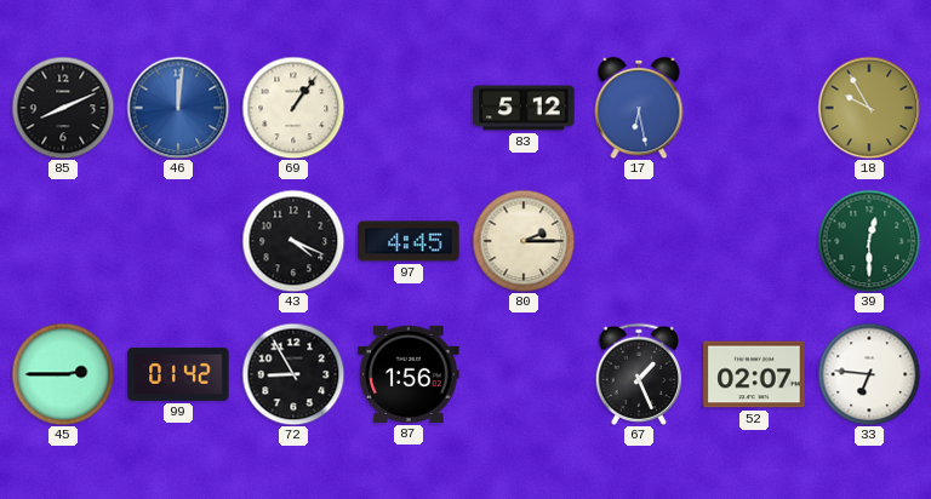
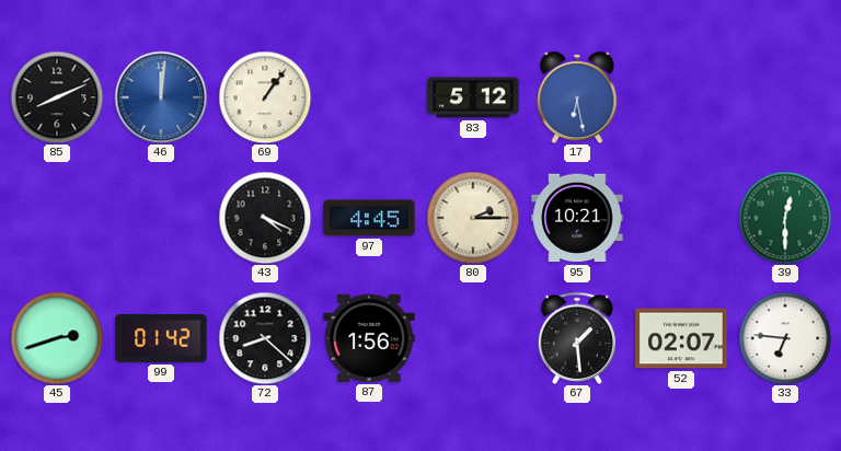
18: 9:55 -> none (869, 108)
95: none -> 10:21 (577, 218)
45: 2:45 -> 2:42 (57, 338)
72: 8:55 -> 8:22 (265, 338)
67: 1:26 -> 1:29 (577, 338)
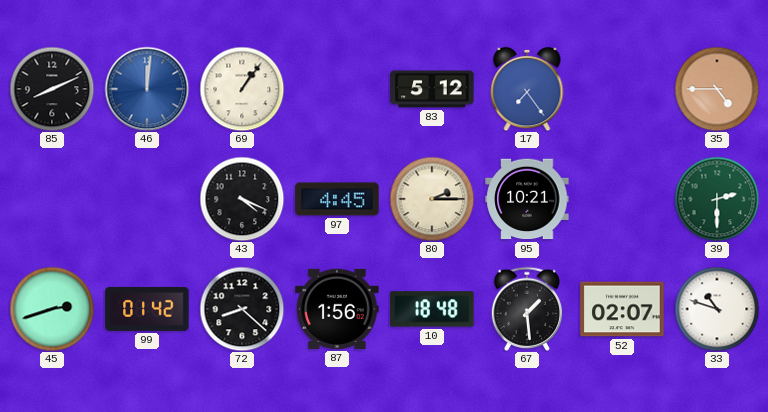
17: 6:28 -> 7:24 (527, 89)
35: none -> 4:45 (717, 89)
39: 12:30 -> 2:30 (717, 199)
10: none -> 18:48 (432, 309)
33: 6:46 -> 10:48 (717, 309)
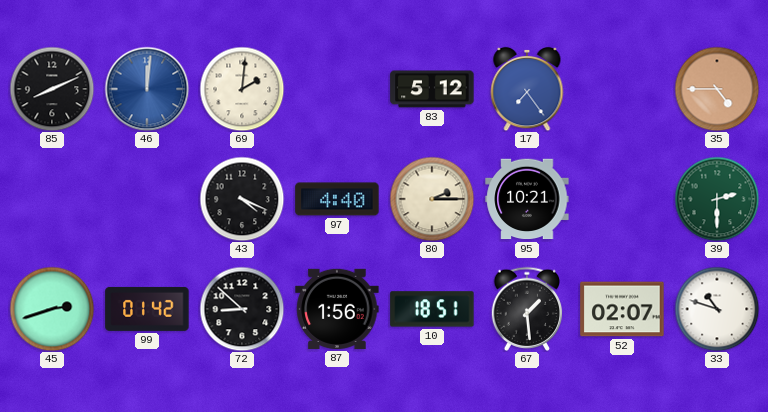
69: 1:06 -> 2:01 (242, 89)
97: 4:45 -> 4:40 (337, 199)
72: 8:22 -> 8:52 (242, 309)
10: 18:48 -> 18:51 (432, 309)
